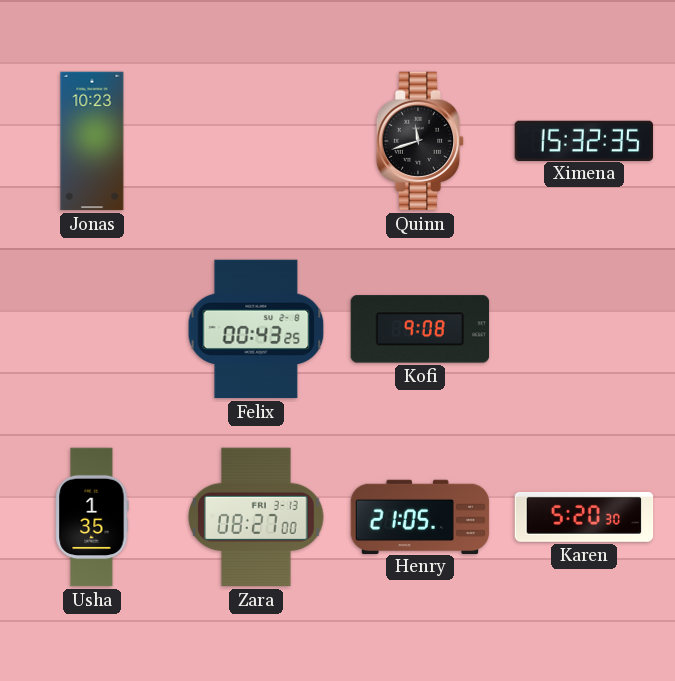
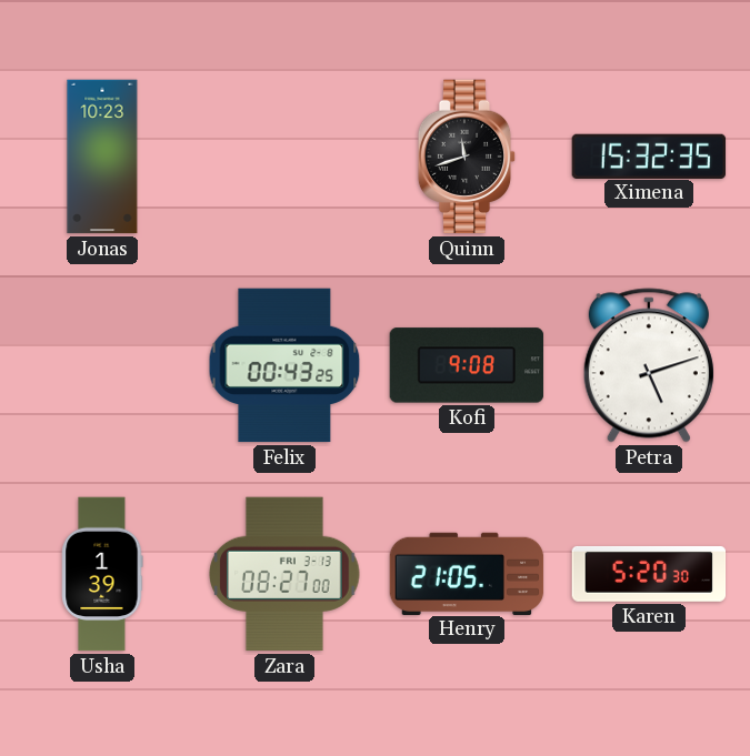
Petra: none -> 5:12 (649, 365)
Usha: 1:35 -> 1:39 (102, 574)
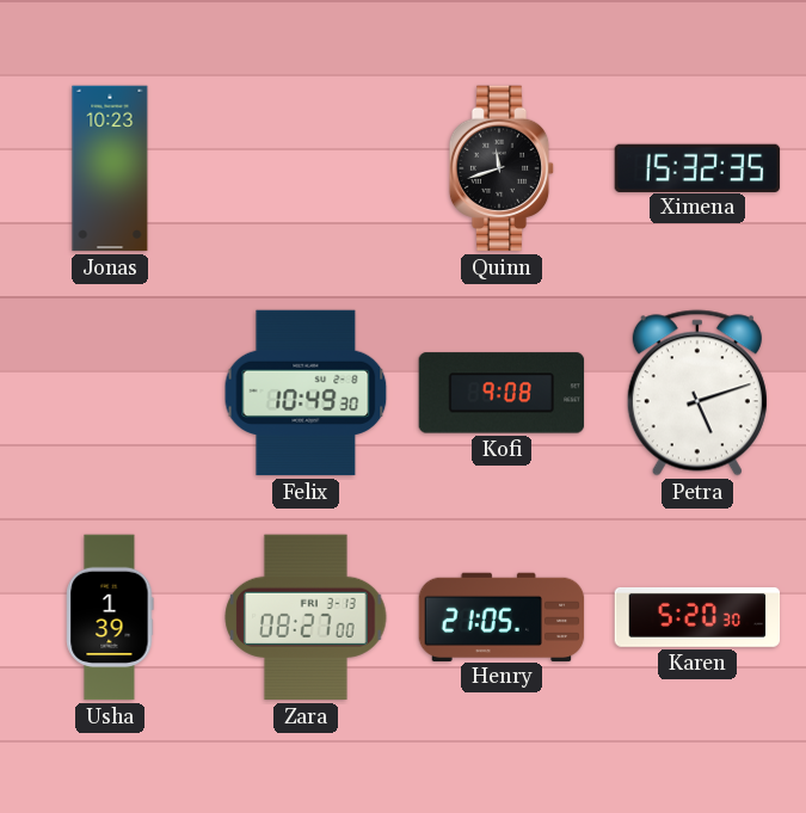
Felix: 00:43 -> 10:49 (306, 393)
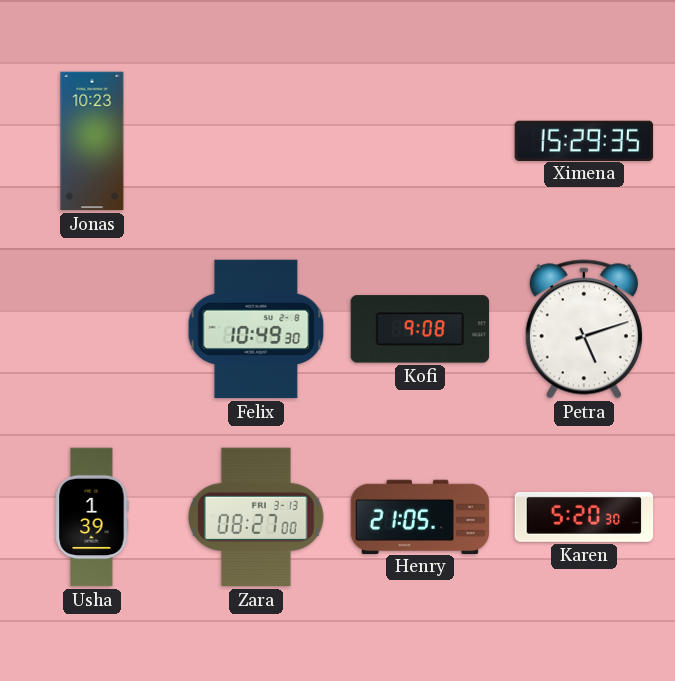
Quinn: 11:42 -> none (502, 168)
Ximena: 15:32 -> 15:29 (584, 140)
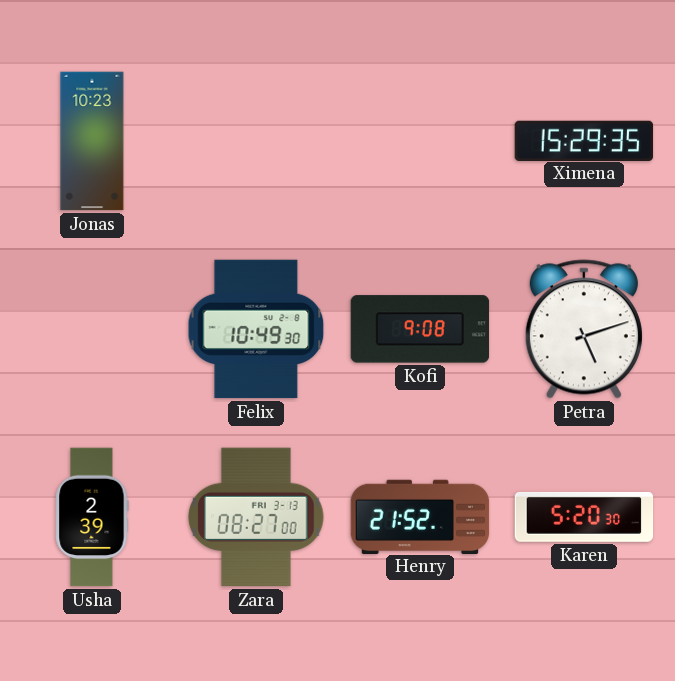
Usha: 1:39 -> 2:39 (92, 517)
Henry: 21:05 -> 21:52 (420, 516)
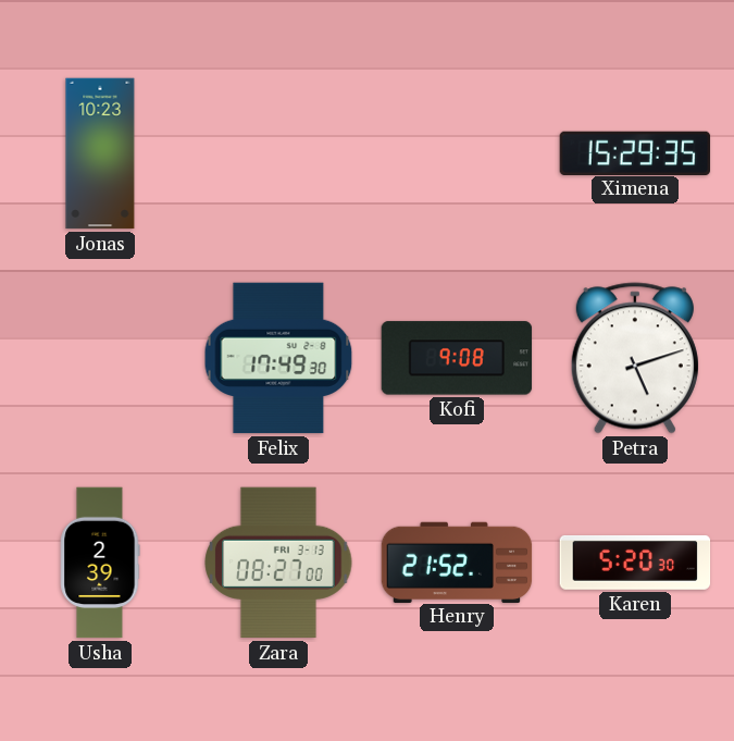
Felix: 10:49 -> 17:49 (278, 358)
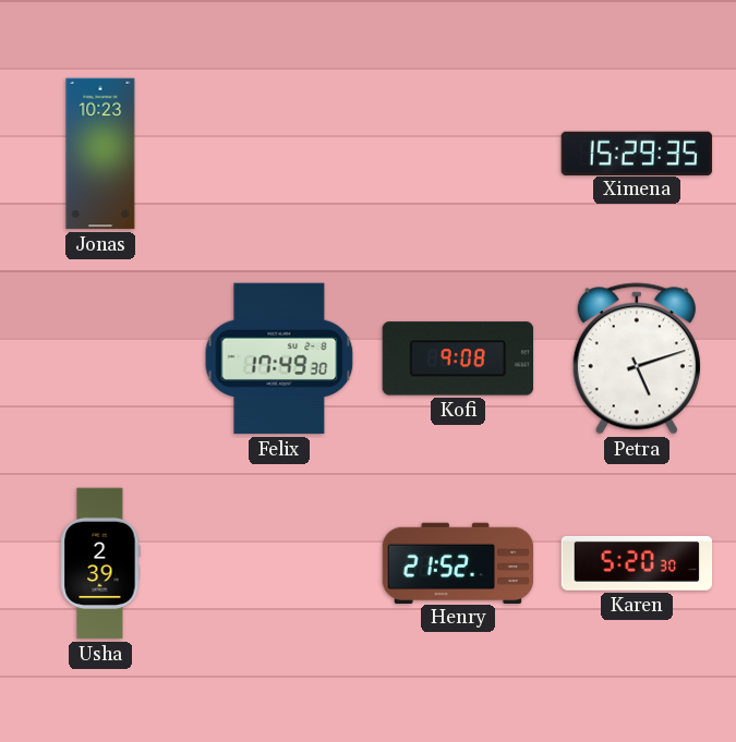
Zara: 08:27 -> none (278, 563)
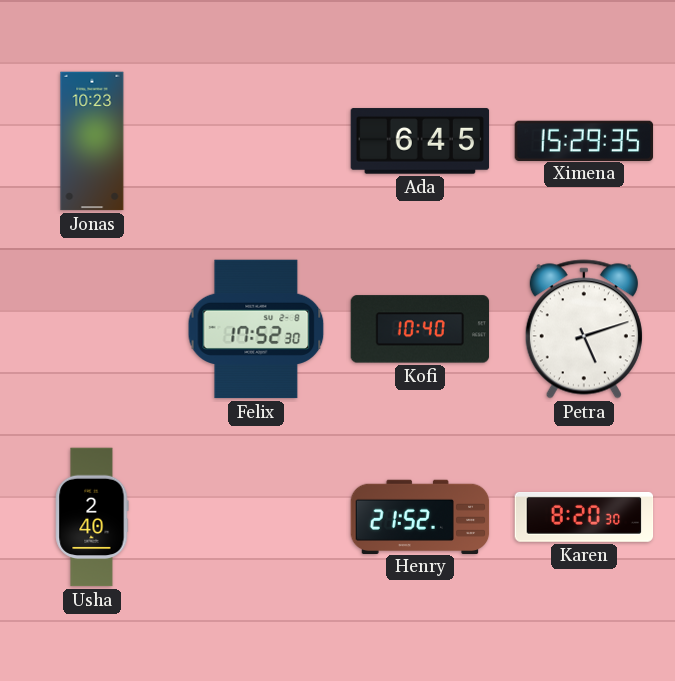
Ada: none -> 6:45 (420, 141)
Felix: 17:49 -> 17:52 (256, 329)
Kofi: 9:08 -> 10:40 (420, 329)
Usha: 2:39 -> 2:40 (92, 517)
Karen: 5:20 -> 8:20 (584, 517)
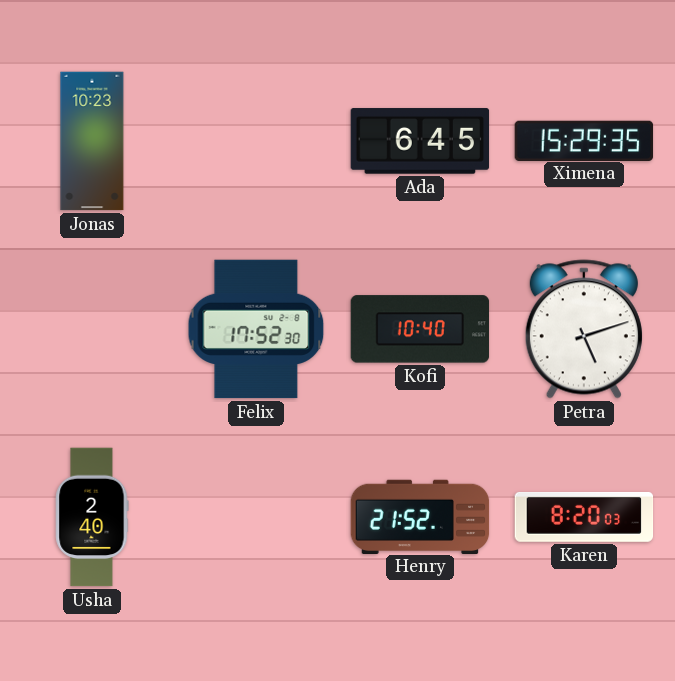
Karen: 8:20:30 -> 8:20:03 (584, 517)
